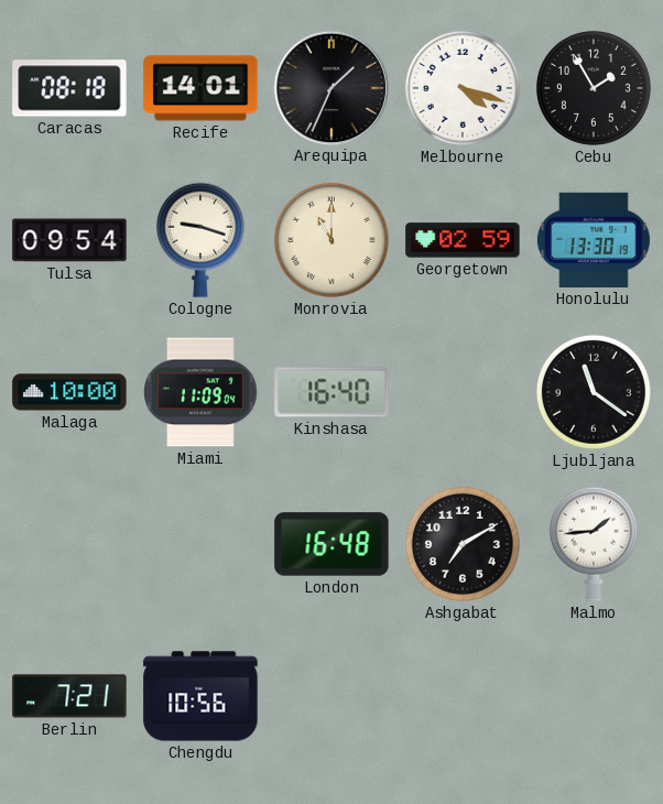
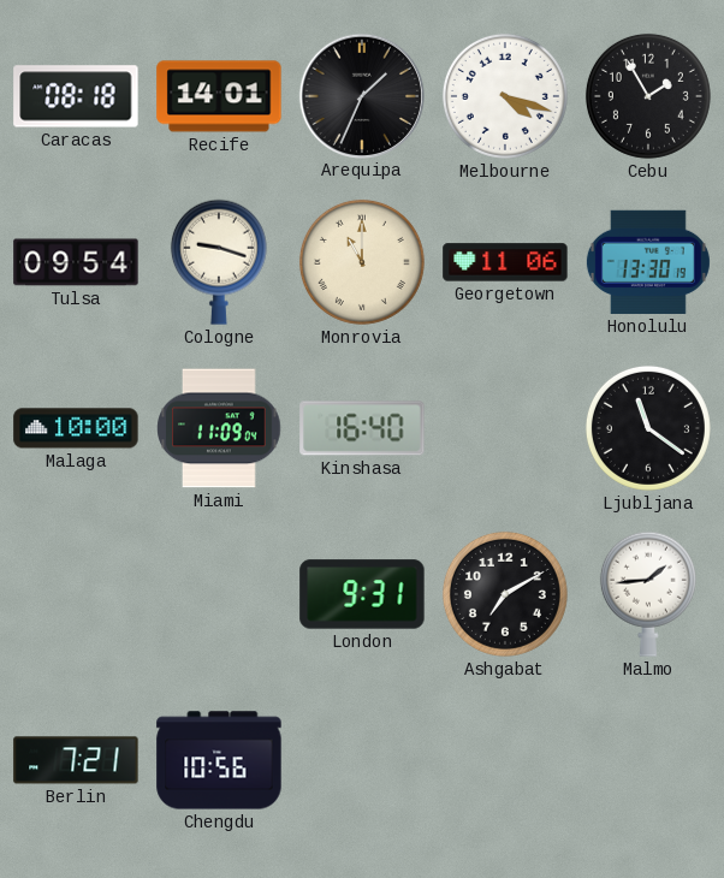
Georgetown: 02:59 -> 11:06 (505, 262)
London: 16:48 -> 9:31 (362, 594)
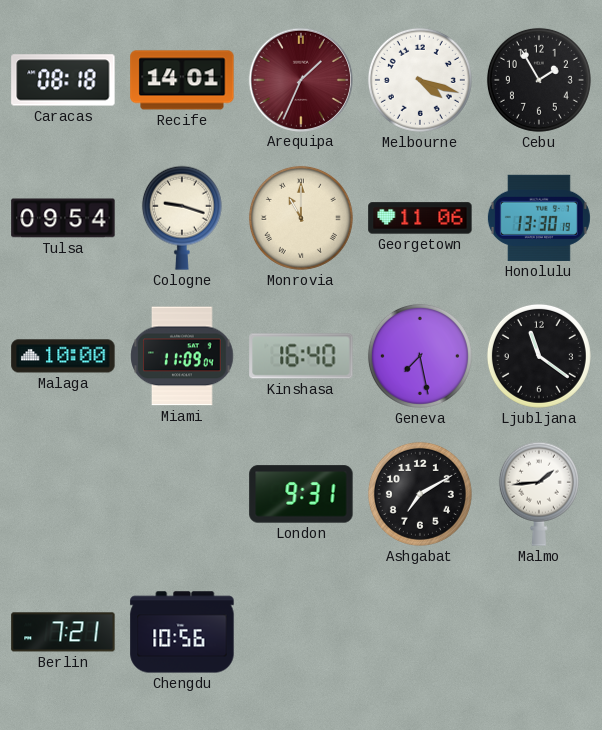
Arequipa dial: black -> burgundy (300, 79)
Geneva: none -> 7:28 (420, 356)
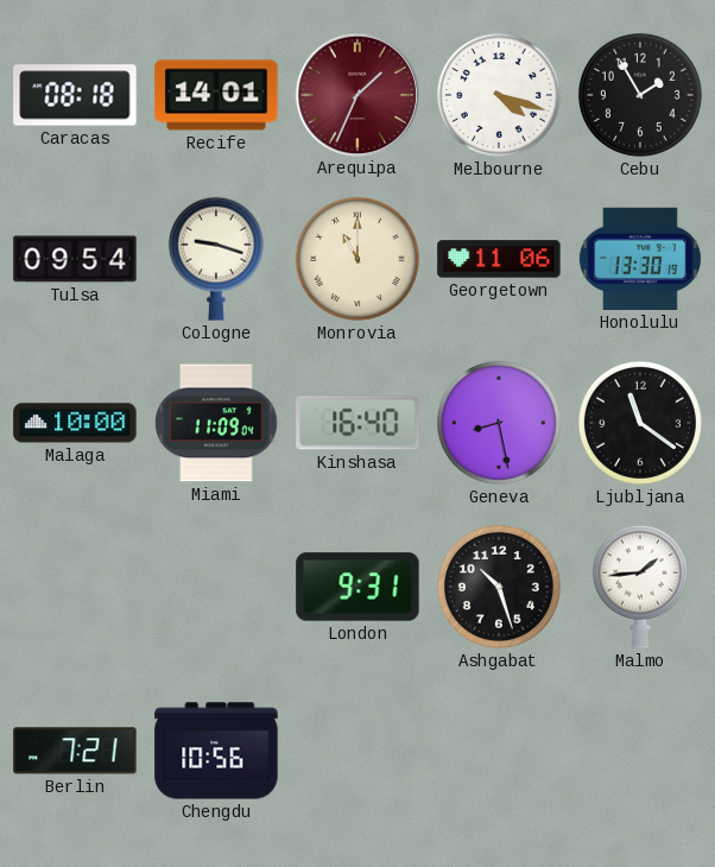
Geneva: 7:28 -> 8:28 (499, 423)
Ashgabat: 7:10 -> 10:27 (499, 587)
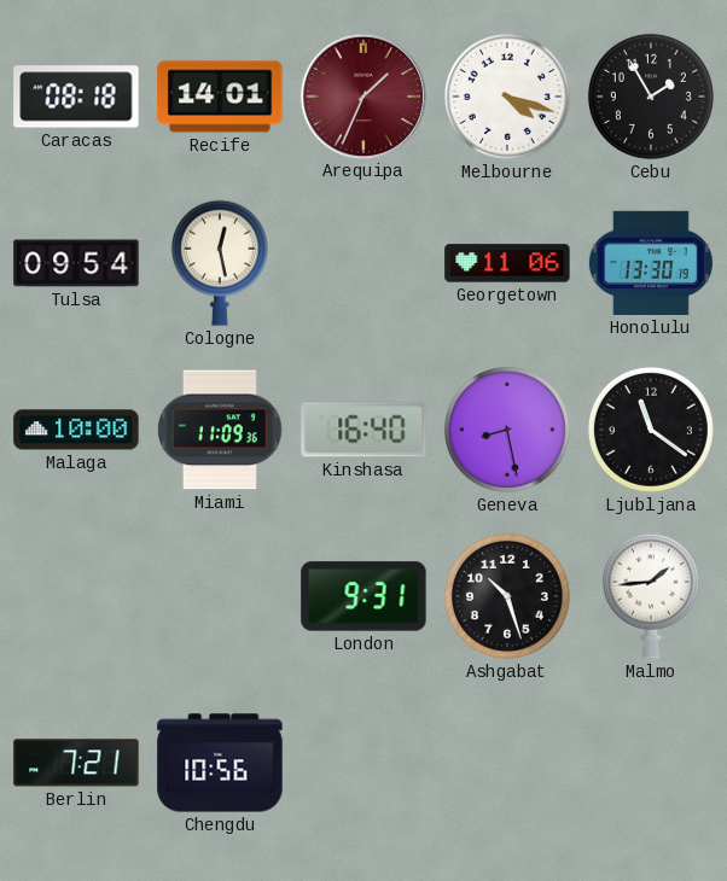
Cologne: 9:18 -> 12:28 (220, 263)
Monrovia: 11:00 -> none (357, 259)
Miami: 11:09:04 -> 11:09:36 (220, 430)
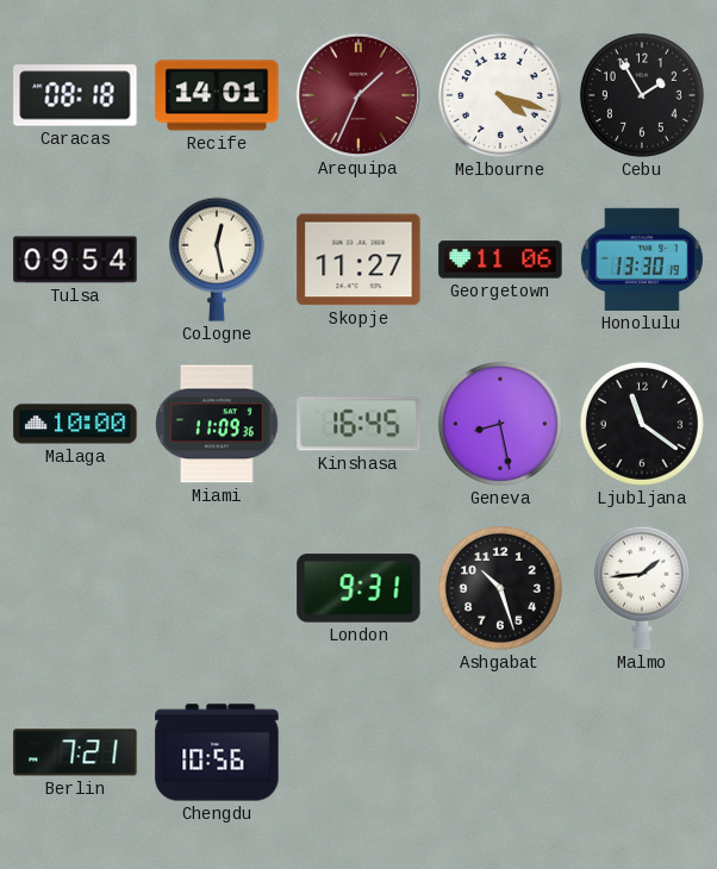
Skopje: none -> 11:27 (358, 260)
Kinshasa: 16:40 -> 16:45 (358, 424)
